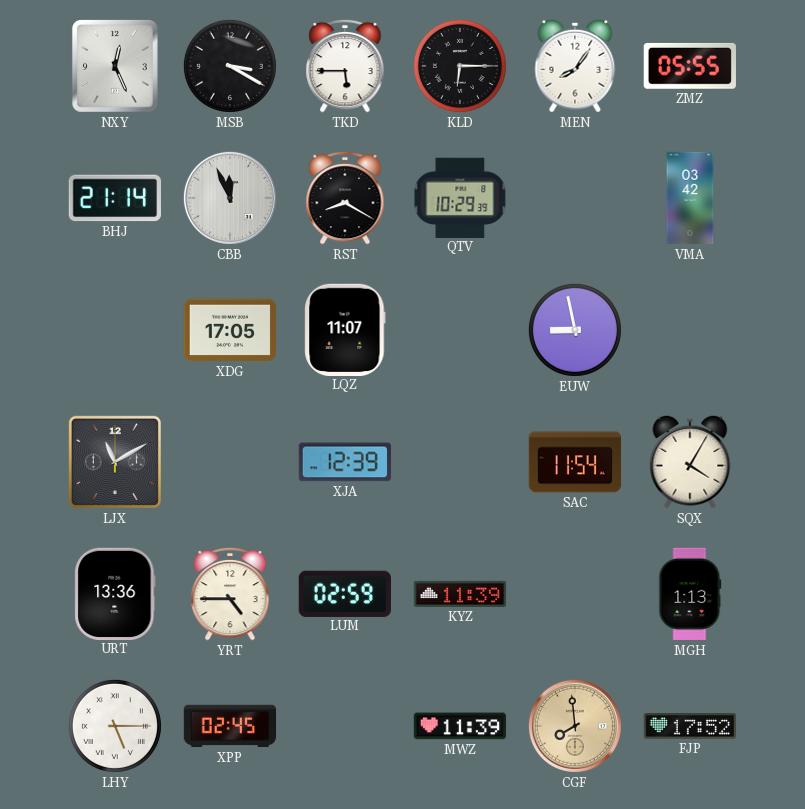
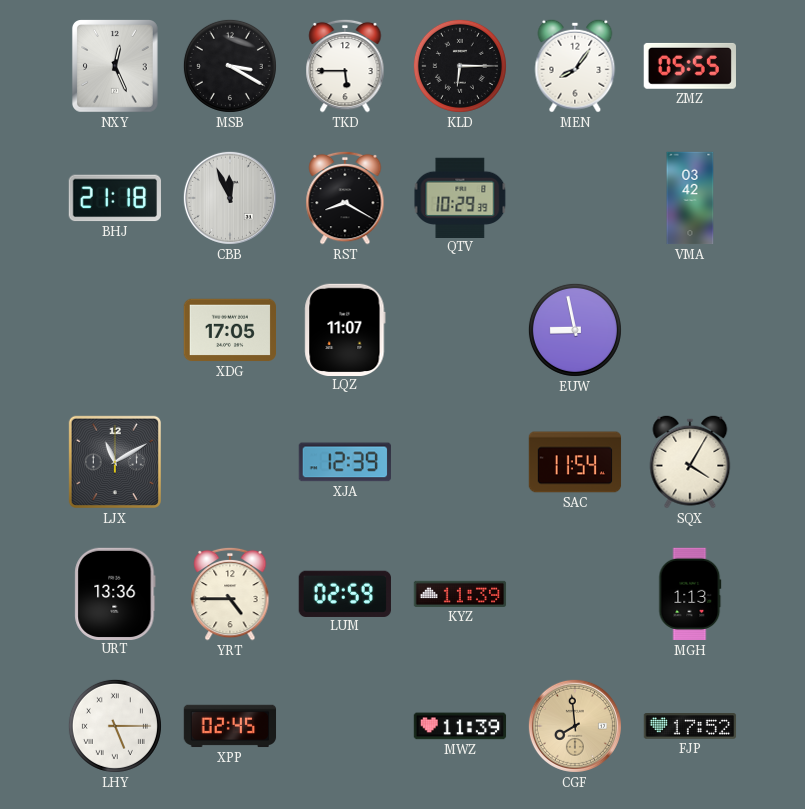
BHJ: 21:14 -> 21:18 (114, 198)
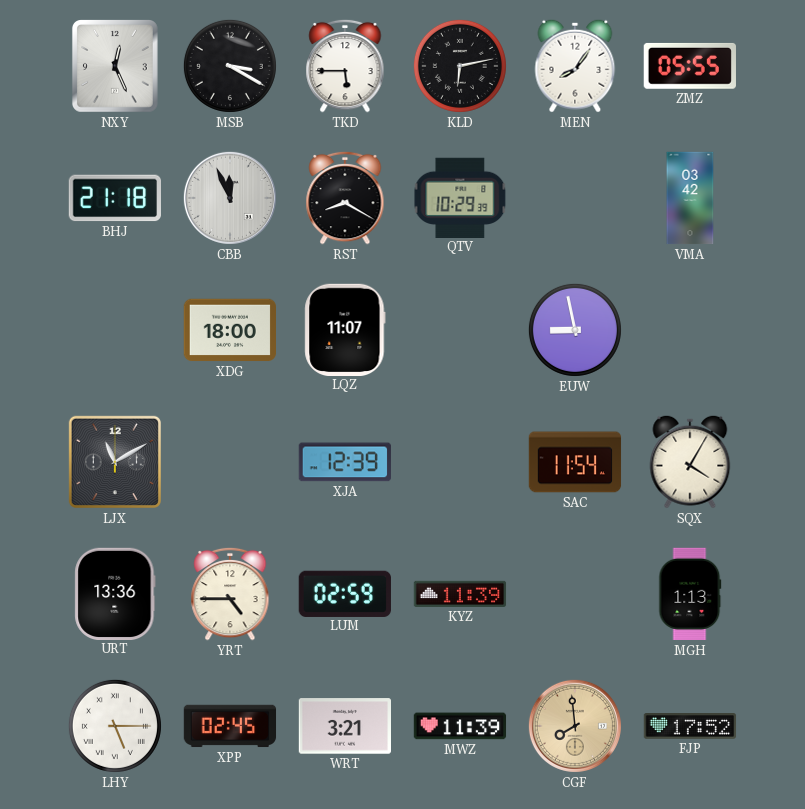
KLD: 6:15 -> 6:13 (460, 66)
XDG: 17:05 -> 18:00 (229, 330)
WRT: none -> 3:21 (344, 726)
